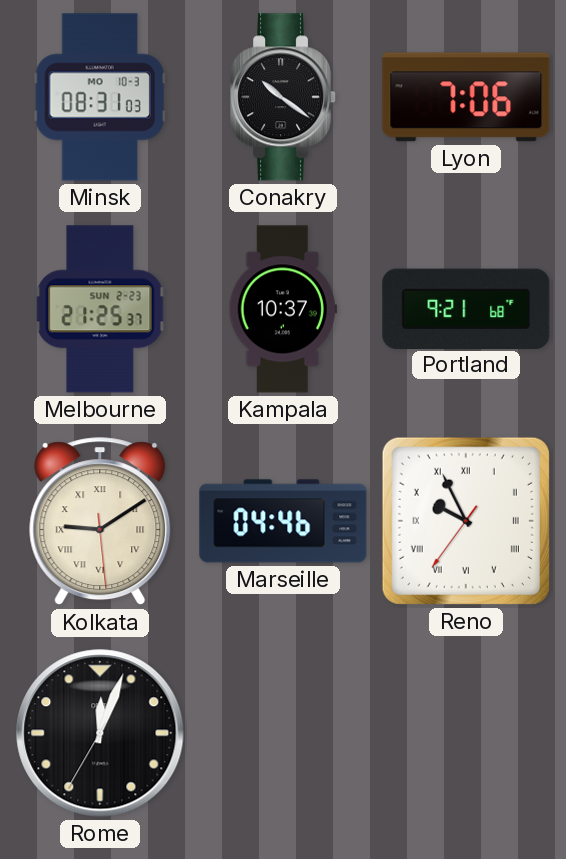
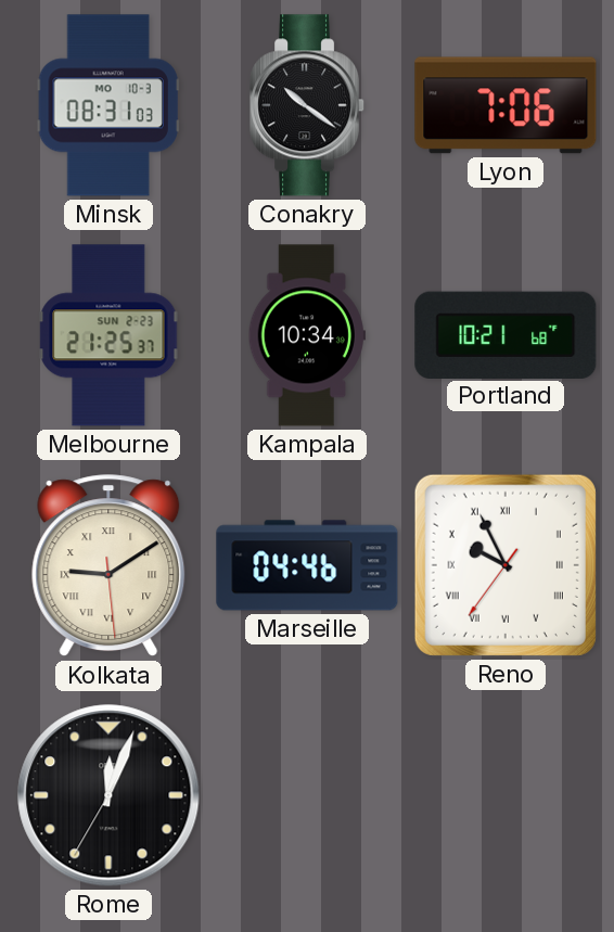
Kampala: 10:37 -> 10:34 (307, 335)
Portland: 9:21 -> 10:21 (506, 334)
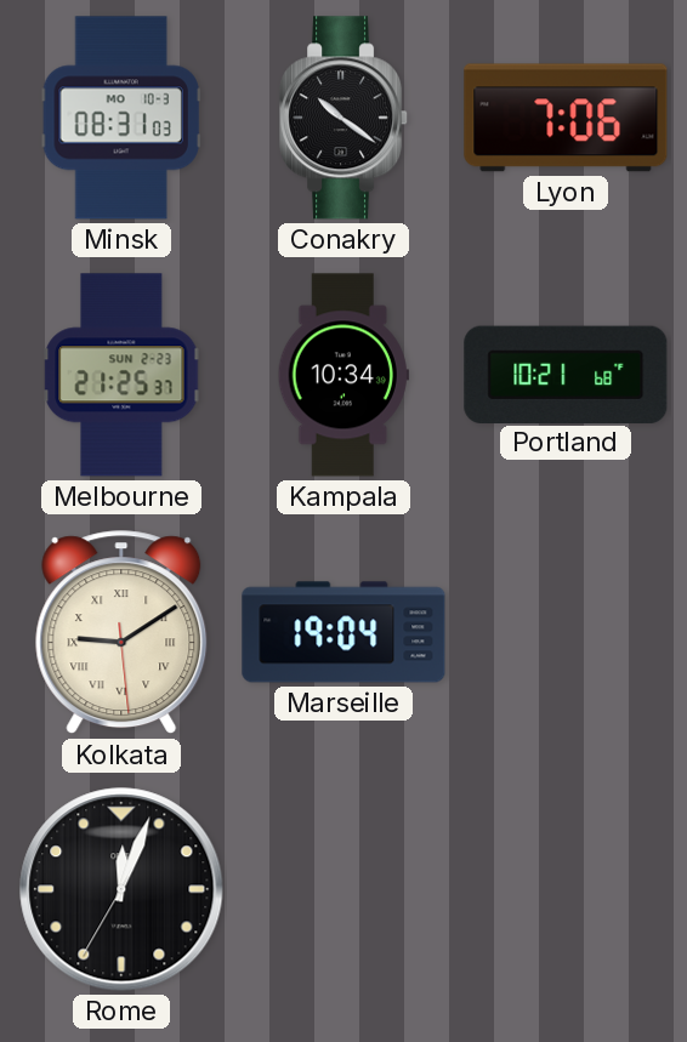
Marseille: 04:46 -> 19:04 (343, 632)
Reno: 9:55 -> none (506, 565)
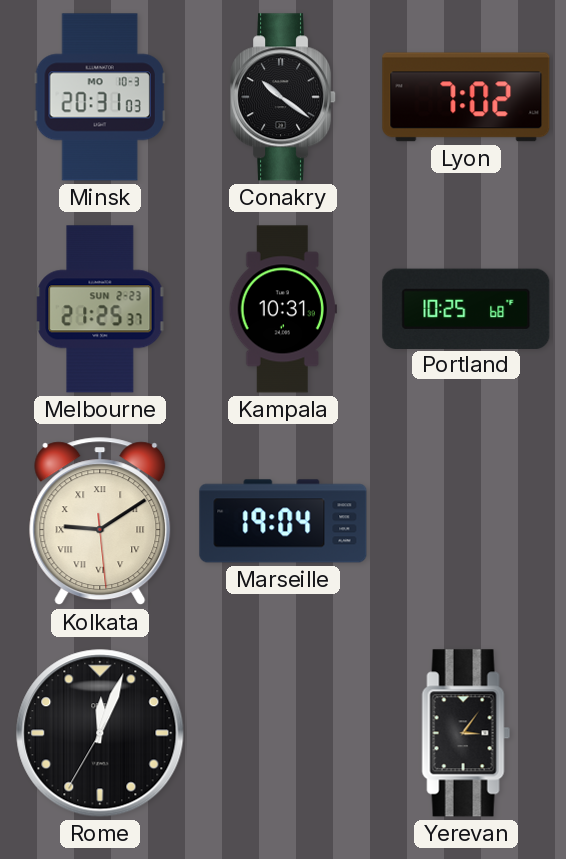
Minsk: 08:31 -> 20:31 (100, 97)
Lyon: 7:06 -> 7:02 (466, 97)
Kampala: 10:34 -> 10:31 (283, 309)
Portland: 10:21 -> 10:25 (466, 308)
Yerevan: none -> 3:06 (466, 733)
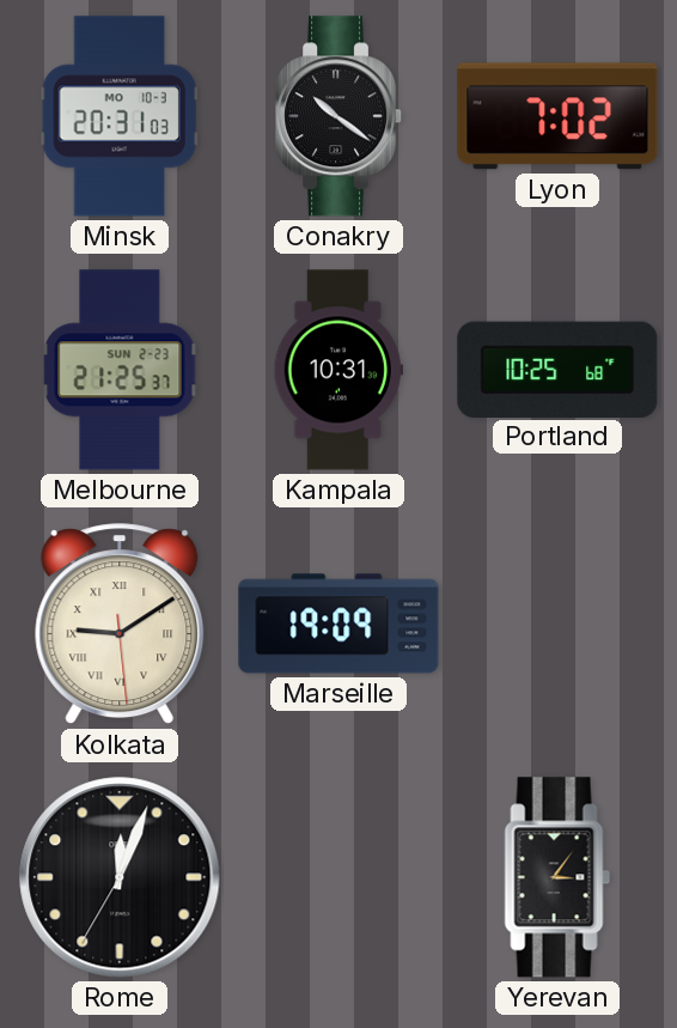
Marseille: 19:04 -> 19:09 (338, 624)
